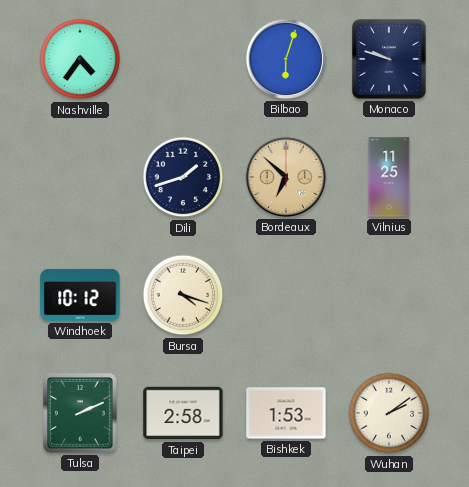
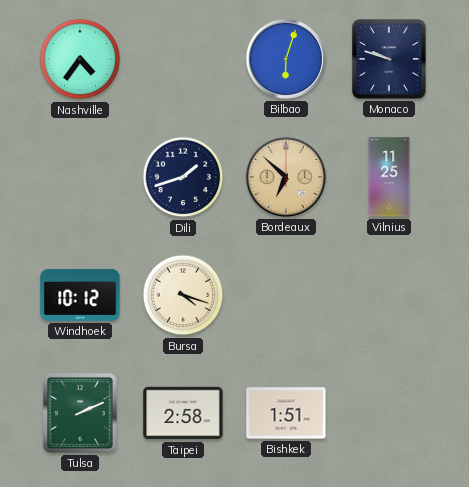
Bishkek: 1:53 -> 1:51 (286, 413)
Wuhan: 2:09 -> none (389, 413)
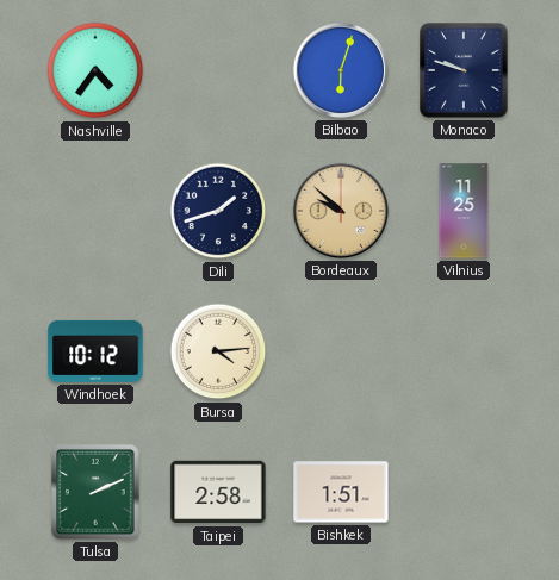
Bordeaux: 6:52 -> 9:52 (341, 211)
Bursa: 4:18 -> 4:14 (218, 351)
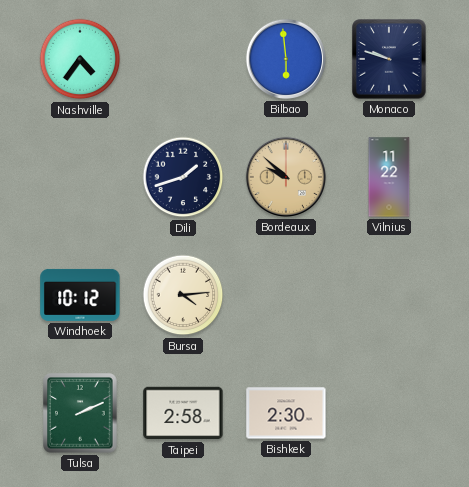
Bilbao: 6:03 -> 5:59 (286, 59)
Vilnius: 11:25 -> 11:22 (389, 177)
Bishkek: 1:51 -> 2:30 (286, 413)
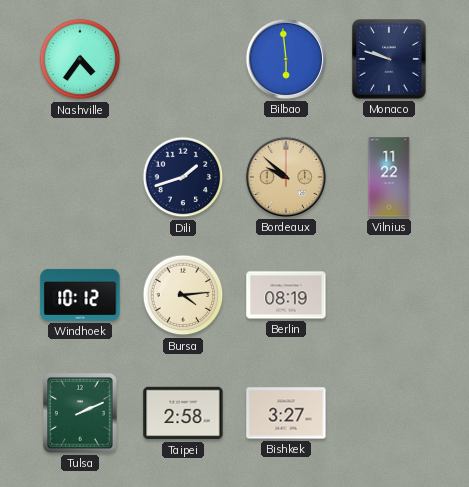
Berlin: none -> 08:19 (286, 295)
Bishkek: 2:30 -> 3:27 (286, 413)
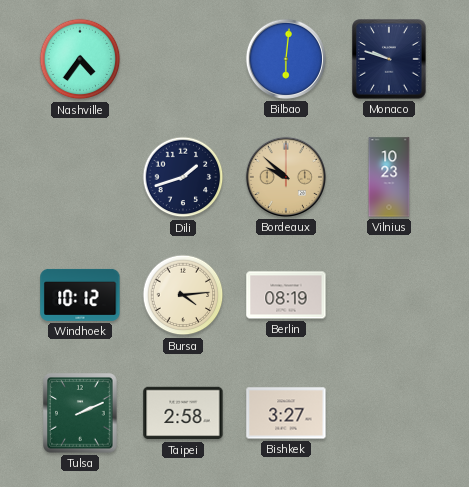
Bilbao: 5:59 -> 6:01 (286, 59)
Vilnius: 11:22 -> 10:23 (389, 177)
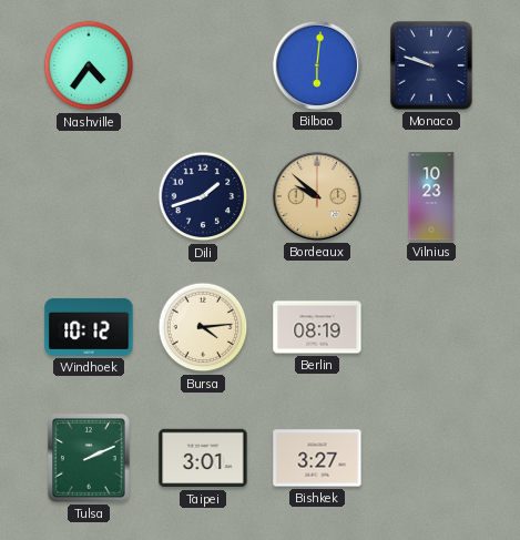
Taipei: 2:58 -> 3:01 (203, 458)
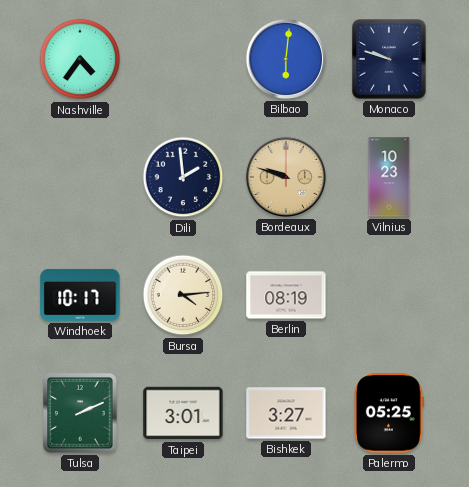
Dili: 1:42 -> 1:59 (183, 177)
Bordeaux: 9:52 -> 9:48 (286, 177)
Windhoek: 10:12 -> 10:17 (80, 295)
Palermo: none -> 05:25 (389, 413)
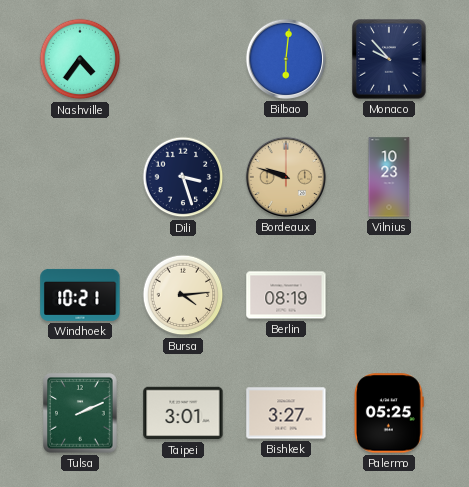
Monaco: 9:48 -> 9:53 (389, 59)
Dili: 1:59 -> 3:27 (183, 177)
Windhoek: 10:17 -> 10:21 (80, 295)
